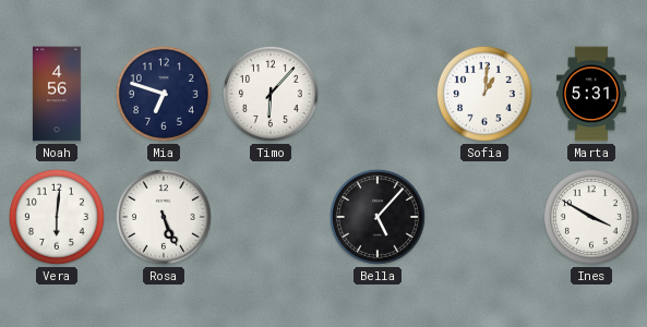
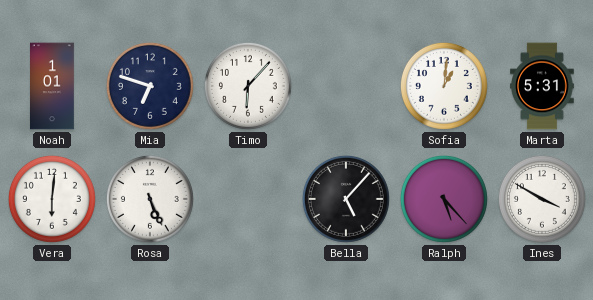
Noah: 4:56 -> 1:01 (53, 86)
Ralph: none -> 5:23 (444, 199)
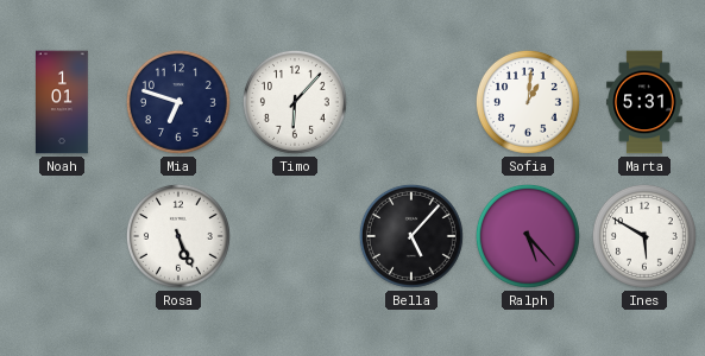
Vera: 6:01 -> none (52, 199)
Ines: 3:50 -> 5:50 (644, 236)
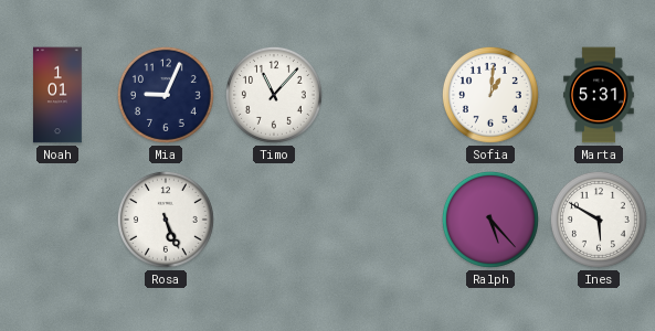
Mia: 6:48 -> 9:04 (166, 95)
Timo: 6:07 -> 11:07 (274, 95)
Bella: 5:07 -> none (411, 236)
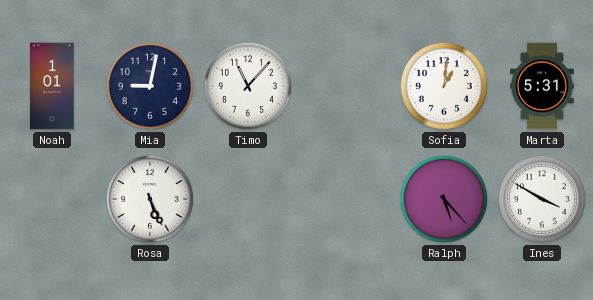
Mia: 9:04 -> 9:02 (150, 86)
Ines: 5:50 -> 3:50 (542, 199)
